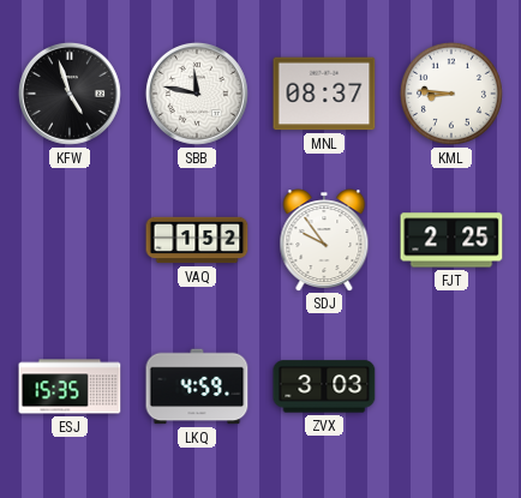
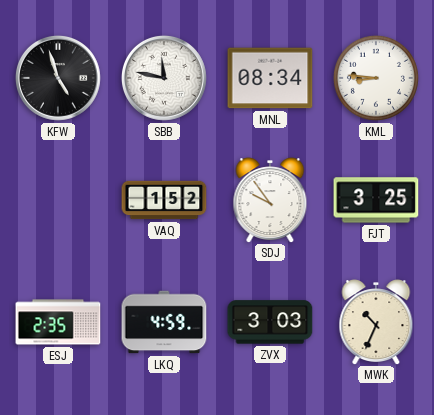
MNL: 08:37 -> 08:34 (270, 78)
FJT: 2:25 -> 3:25 (376, 200)
ESJ: 15:35 -> 2:35 (58, 322)
MWK: none -> 10:34 (376, 322)
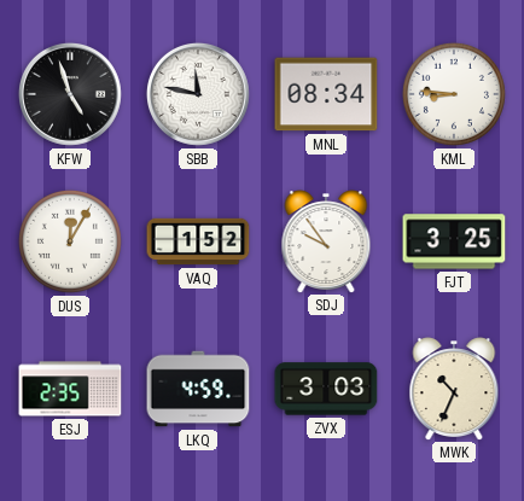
DUS: none -> 12:05 (70, 241)
